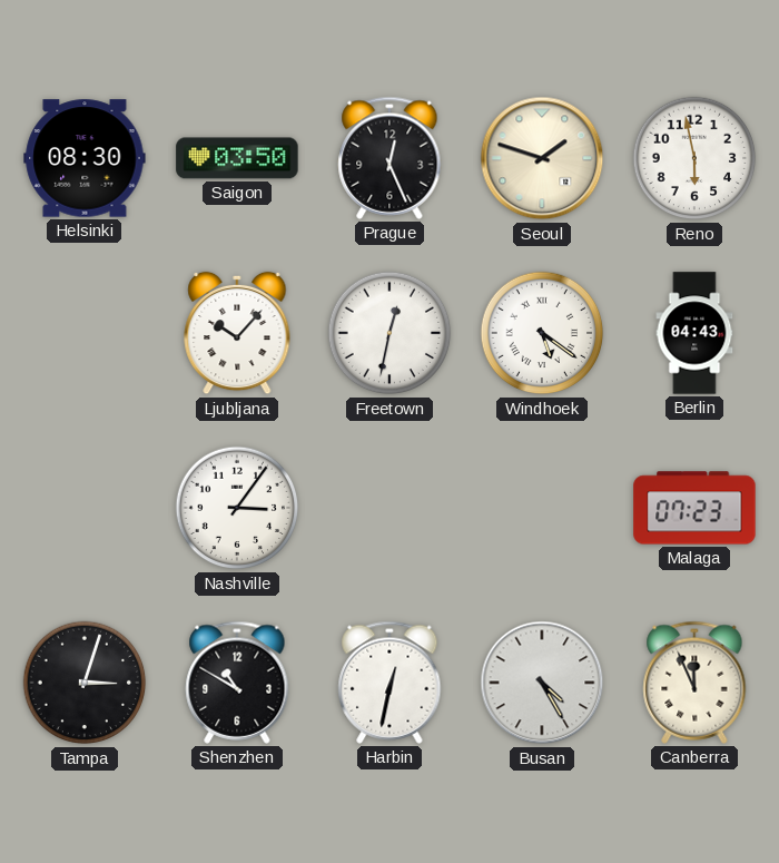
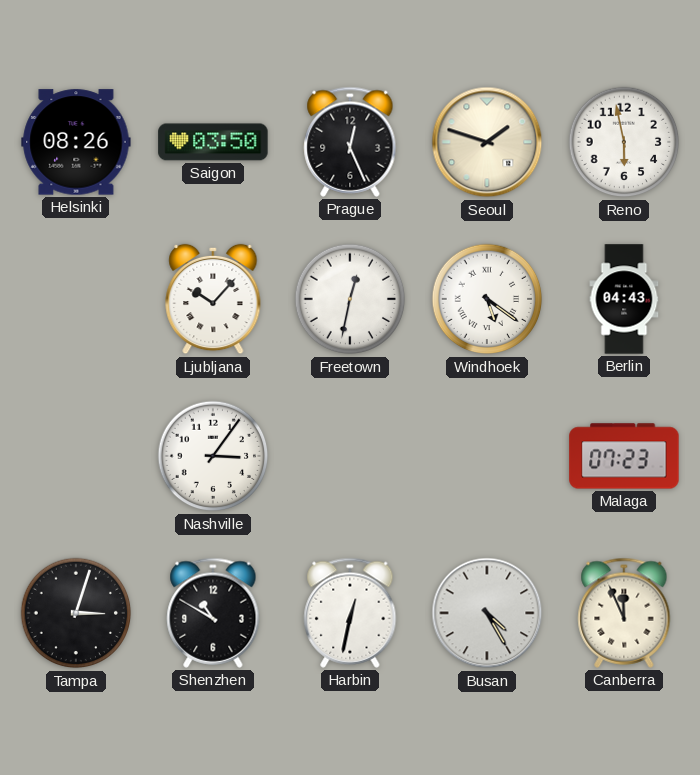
Helsinki: 08:30 -> 08:26 (76, 142)
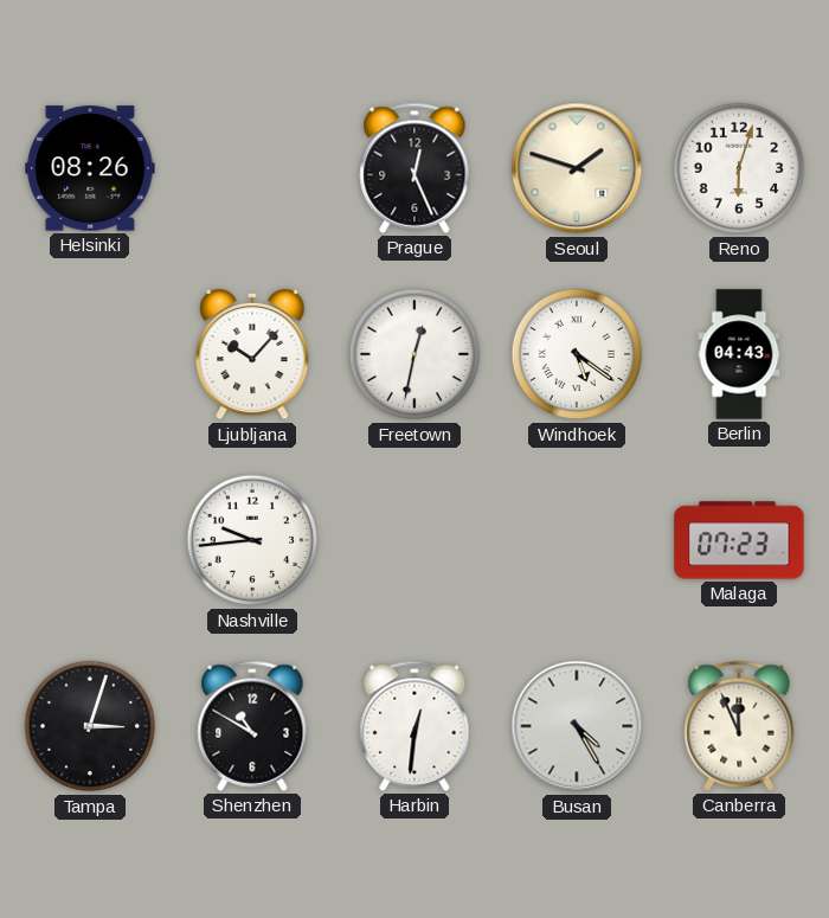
Saigon: 03:50 -> none (213, 142)
Reno: 5:58 -> 6:03 (739, 168)
Nashville: 3:06 -> 9:44 (252, 540)
Harbin: 12:32 -> 12:31 (415, 726)
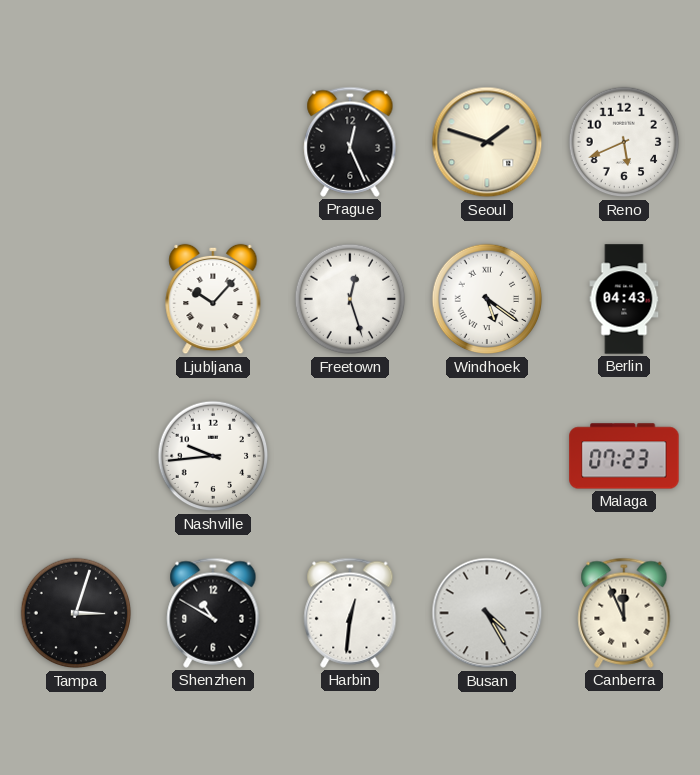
Helsinki: 08:26 -> none (90, 168)
Reno: 6:03 -> 5:41 (624, 142)
Freetown: 12:32 -> 12:27 (350, 299)
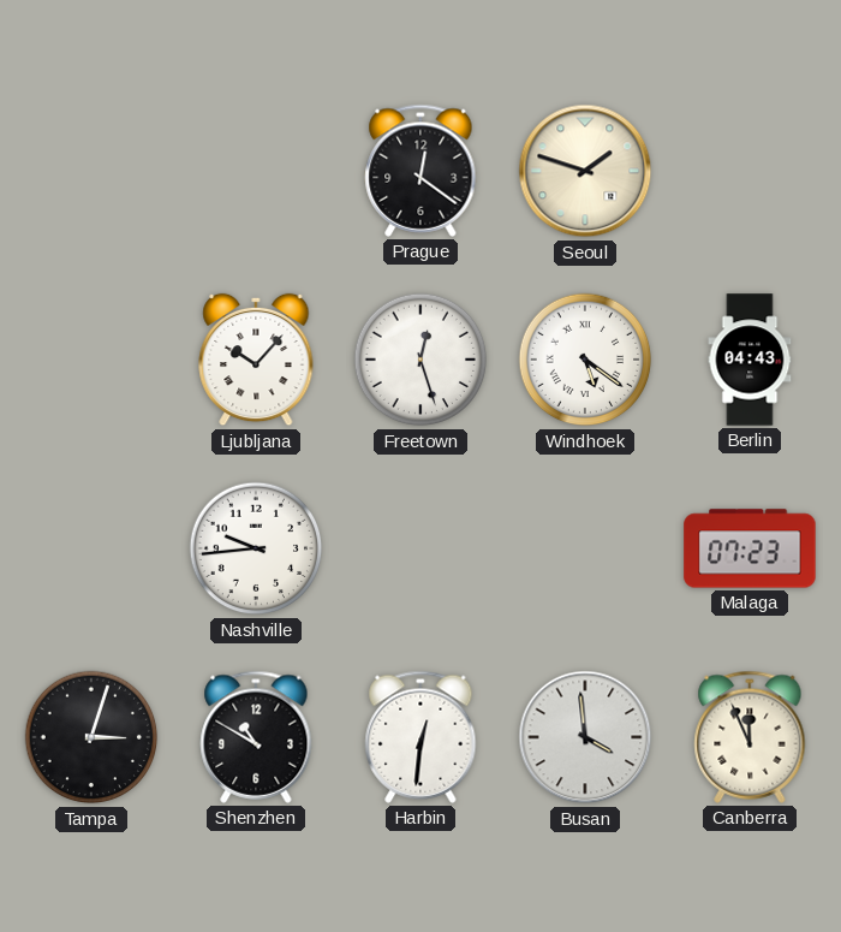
Prague: 12:26 -> 12:21 (421, 171)
Reno: 5:41 -> none (624, 142)
Busan: 4:25 -> 3:59 (585, 737)
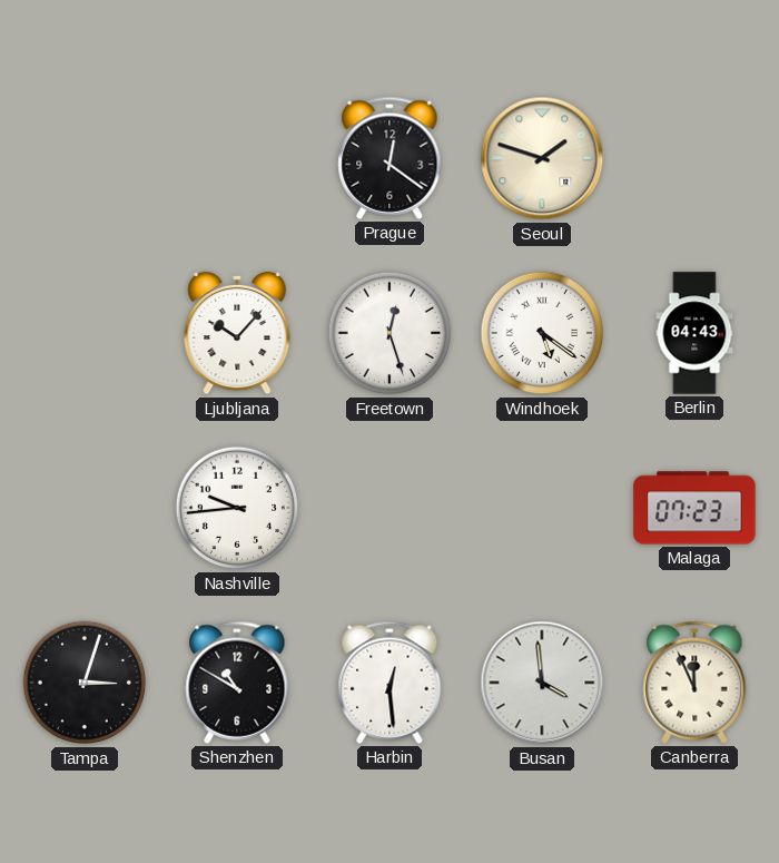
Harbin: 12:31 -> 12:29 (389, 683)
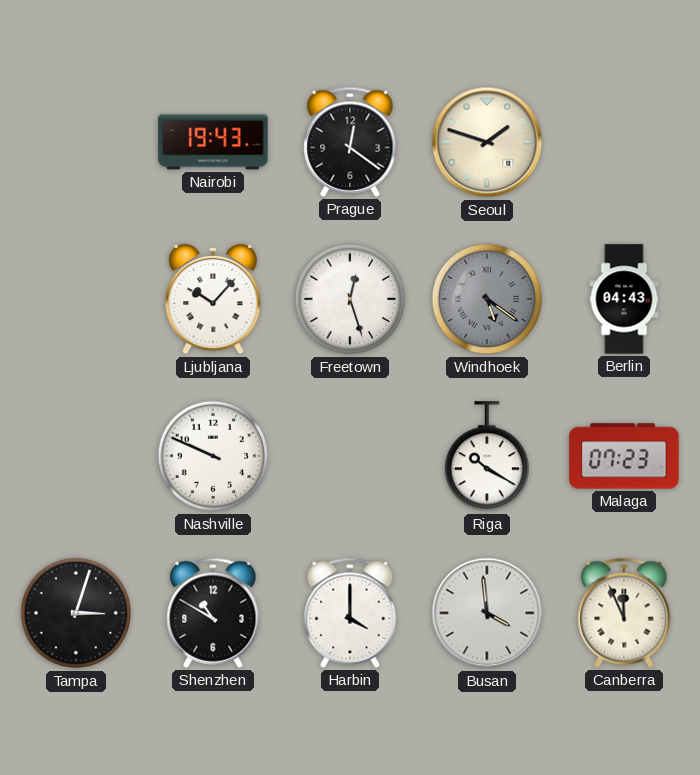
Nairobi: none -> 19:43 (213, 142)
Windhoek dial: white -> grey (487, 299)
Nashville: 9:44 -> 9:49 (213, 456)
Riga: none -> 10:20 (486, 457)
Harbin: 12:29 -> 4:00 (350, 613)
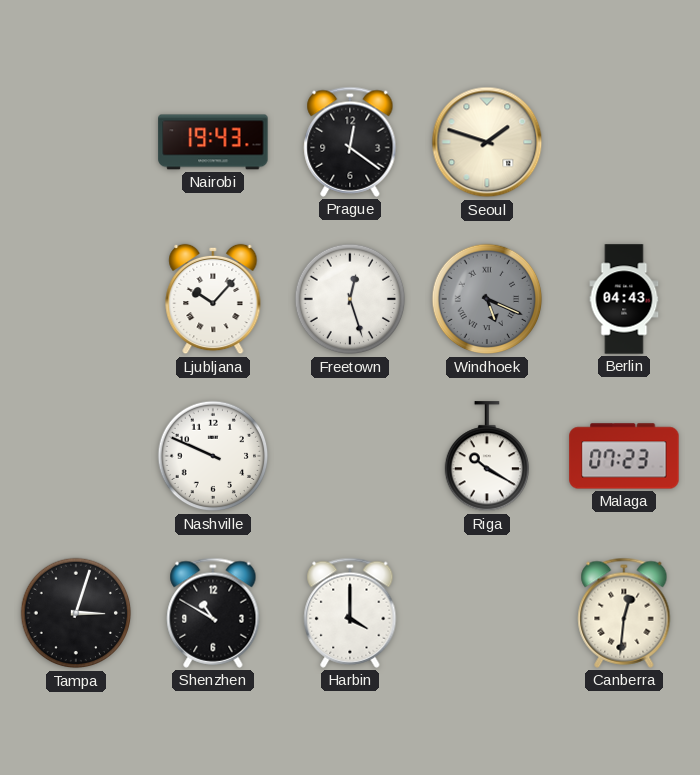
Windhoek: 5:21 -> 5:19 (487, 299)
Busan: 3:59 -> none (487, 613)
Canberra: 11:56 -> 12:31 (624, 613)
